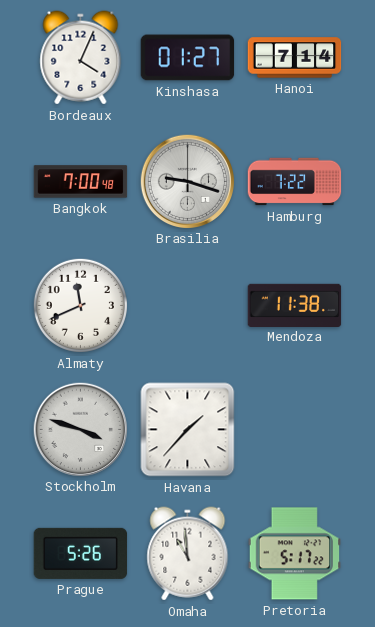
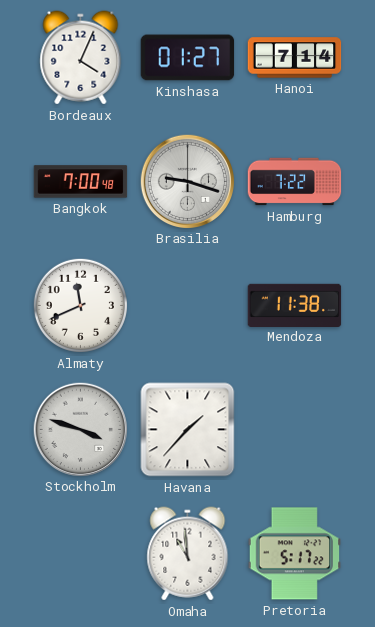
Prague: 5:26 -> none (81, 553)
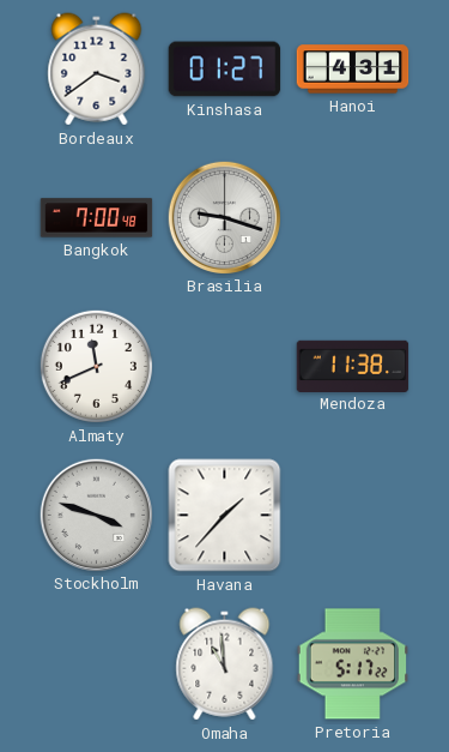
Bordeaux: 4:04 -> 3:39 (97, 70)
Hanoi: 7:14 -> 4:31 (353, 70)
Hamburg: 7:22 -> none (295, 182)
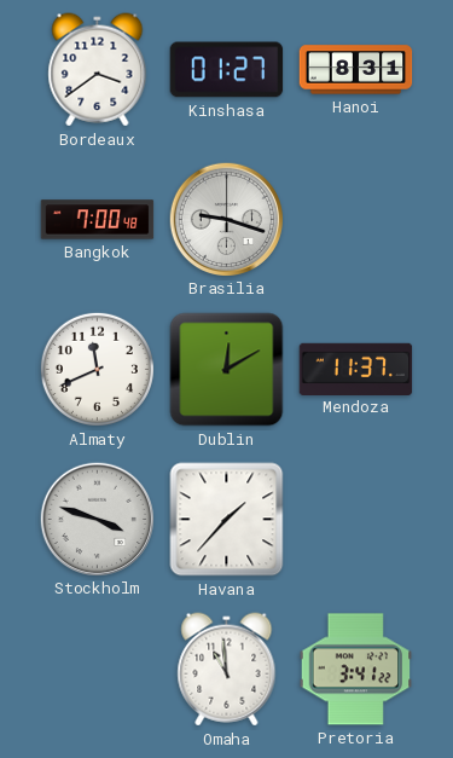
Hanoi: 4:31 -> 8:31 (356, 70)
Dublin: none -> 12:10 (227, 370)
Mendoza: 11:38 -> 11:37 (356, 369)
Pretoria: 5:17 -> 3:41 (356, 670)
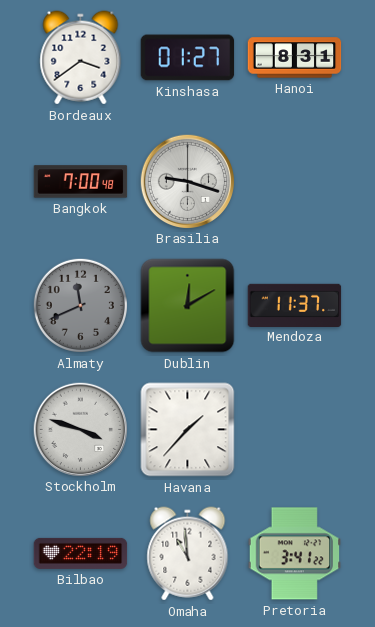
Almaty dial: white -> grey (80, 305)
Bilbao: none -> 22:19 (81, 553)
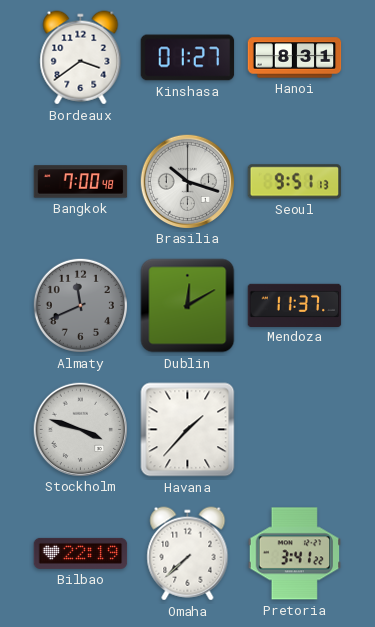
Brasilia: 9:18 -> 10:18 (187, 181)
Seoul: none -> 9:51 (295, 182)
Omaha: 10:59 -> 7:38 (188, 554)
